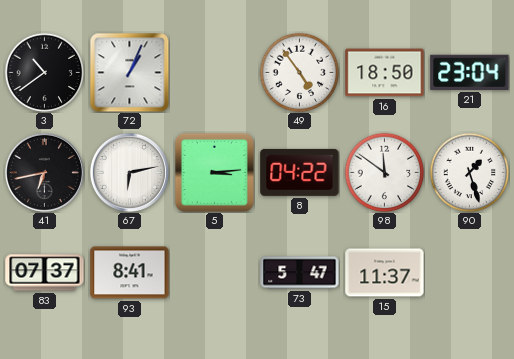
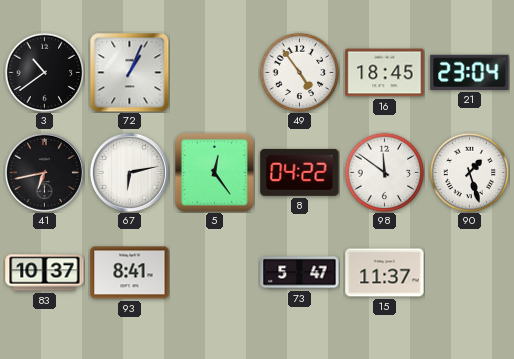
16: 18:50 -> 18:45 (385, 73)
5: 3:14 -> 12:24 (214, 172)
83: 07:37 -> 10:37 (45, 273)
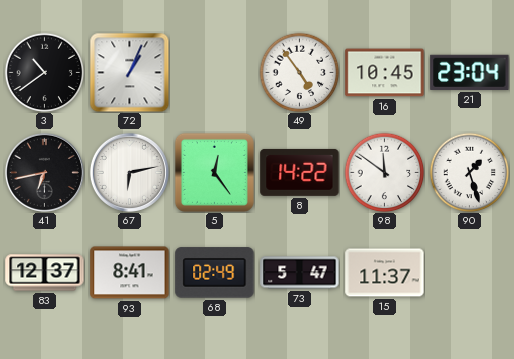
16: 18:45 -> 10:45 (385, 73)
8: 04:22 -> 14:22 (300, 172)
83: 10:37 -> 12:37 (45, 273)
68: none -> 02:49 (215, 273)
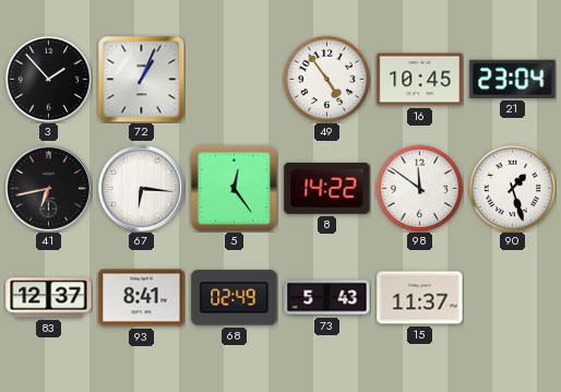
3: 10:39 -> 1:53 (48, 79)
67: 6:13 -> 6:16 (141, 188)
73: 5:47 -> 5:43 (327, 298)
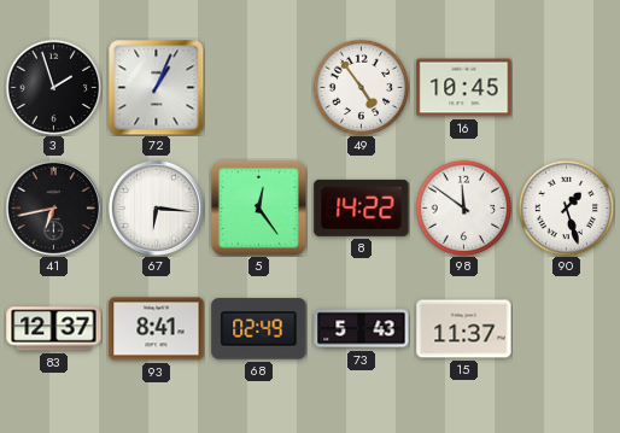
3: 1:53 -> 1:57 (53, 87)
21: 23:04 -> none (513, 79)
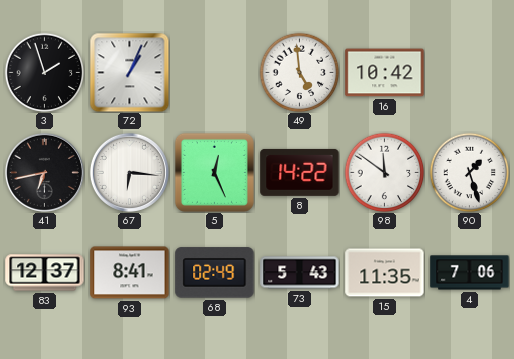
49: 4:54 -> 4:59 (299, 72)
16: 10:45 -> 10:42 (385, 73)
5: 12:24 -> 12:26 (214, 172)
15: 11:37 -> 11:35 (385, 273)
4: none -> 7:06 (470, 273)
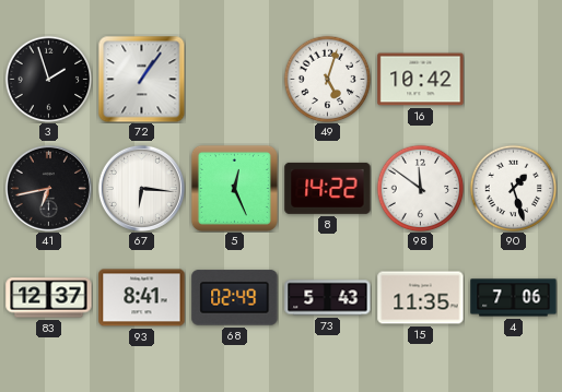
72: 1:04 -> 1:06 (141, 79)
49: 4:59 -> 5:03 (327, 79)
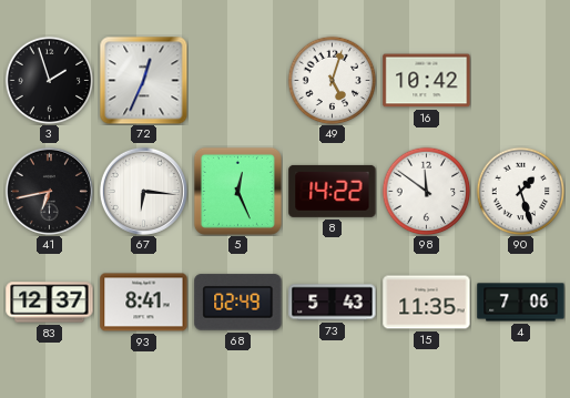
72: 1:06 -> 12:34 (143, 80)
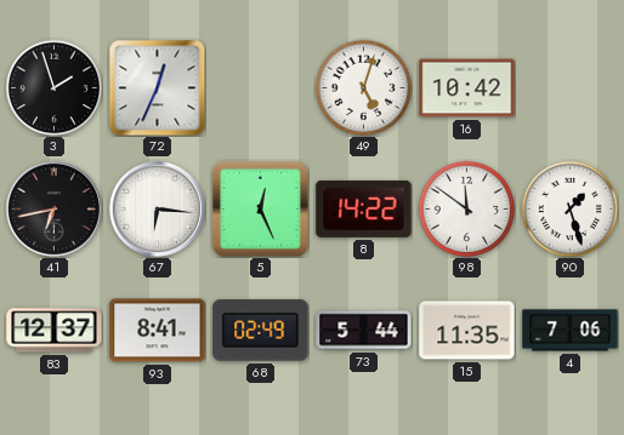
73: 5:43 -> 5:44 (364, 331)
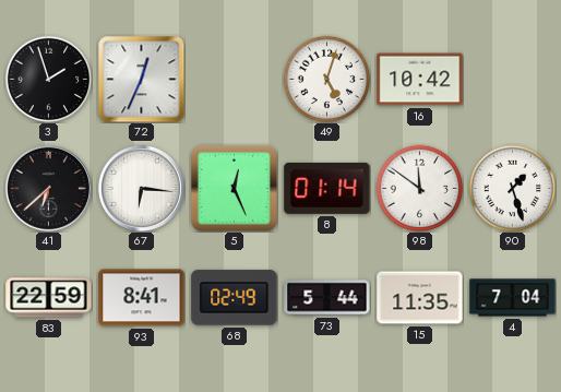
41: 6:43 -> 6:38 (48, 188)
8: 14:22 -> 01:14 (327, 188)
83: 12:37 -> 22:59 (49, 298)
4: 7:06 -> 7:04 (513, 298)
